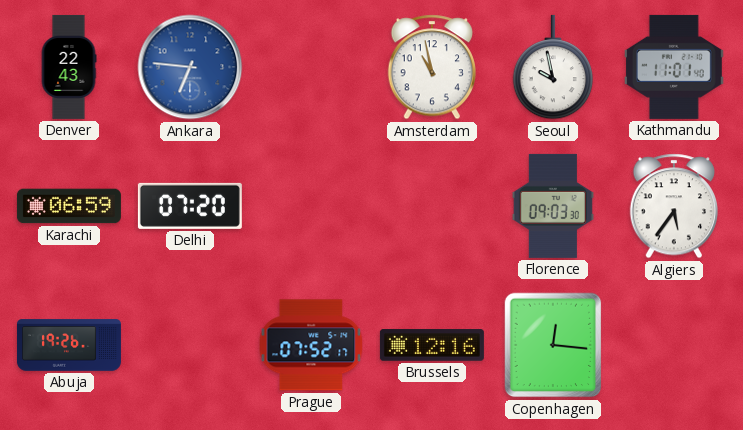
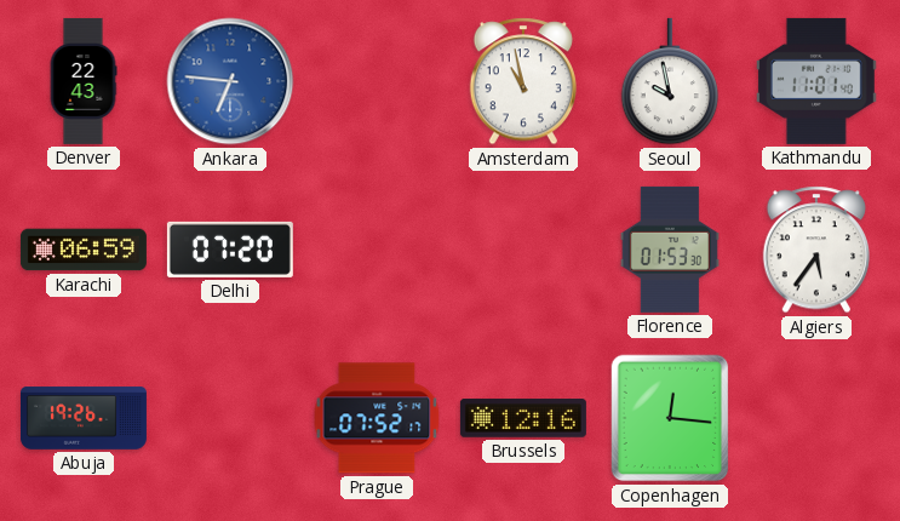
Florence: 09:03 -> 01:53 (670, 250)
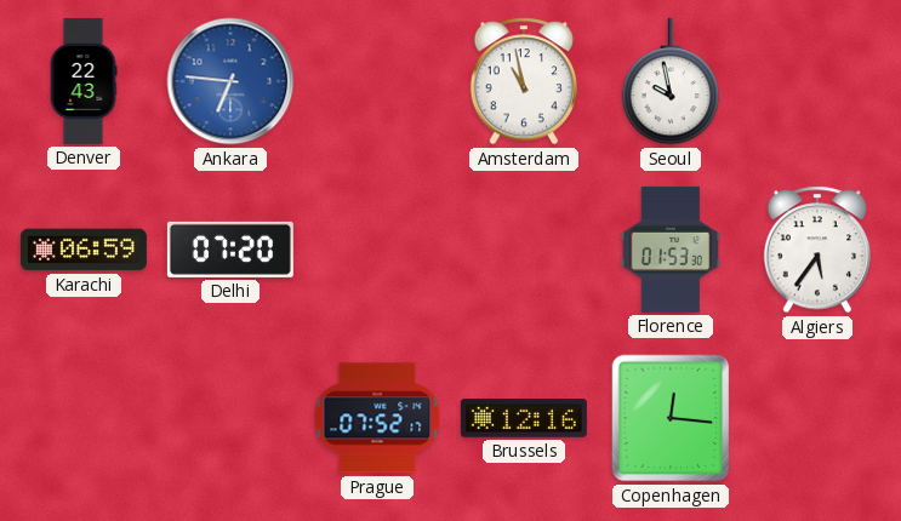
Kathmandu: 11:01 -> none (816, 81)
Abuja: 19:26 -> none (84, 418)
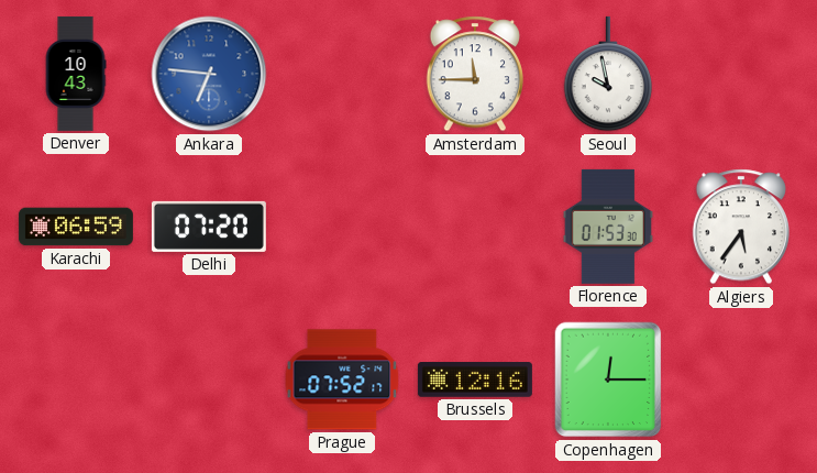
Denver: 22:43 -> 10:43 (76, 74)
Amsterdam: 10:58 -> 11:45 (474, 74)
Copenhagen: 12:16 -> 12:15 (608, 380)
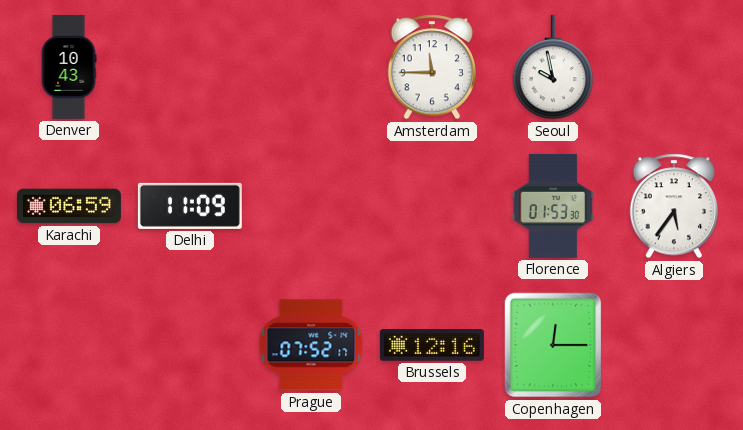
Ankara: 6:46 -> none (209, 74)
Delhi: 07:20 -> 11:09 (190, 206)
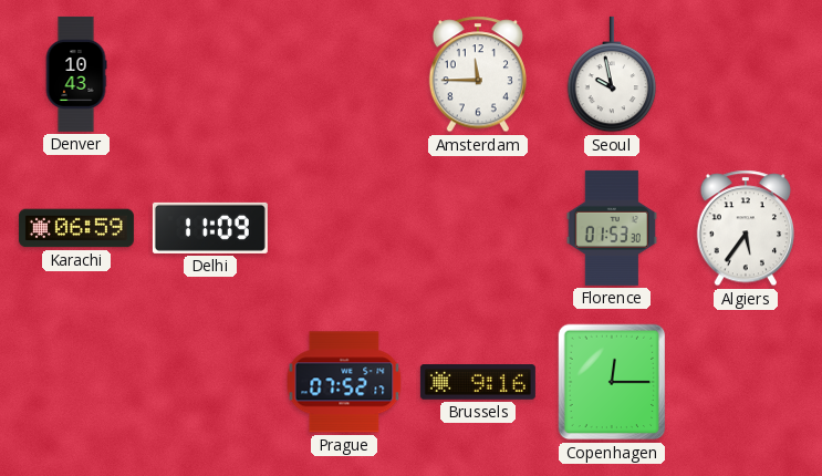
Brussels: 12:16 -> 9:16 (478, 382)
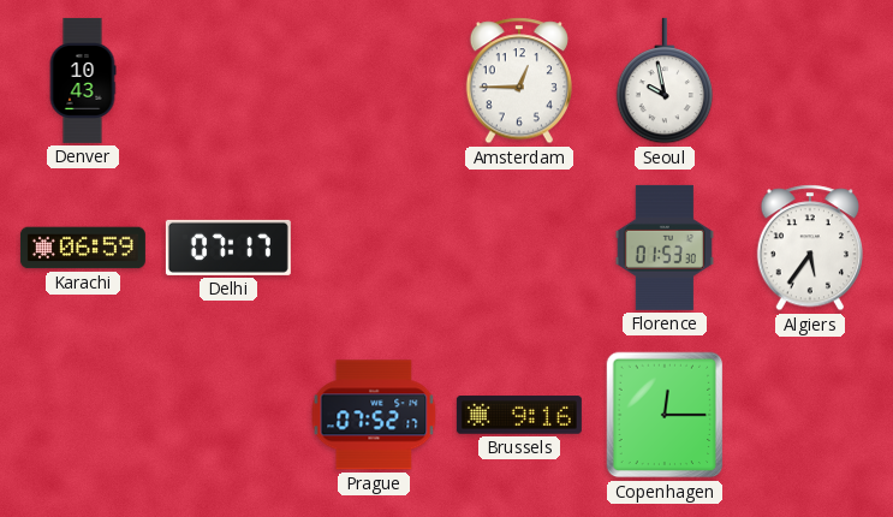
Amsterdam: 11:45 -> 12:45 (518, 81)
Delhi: 11:09 -> 07:17 (228, 248)
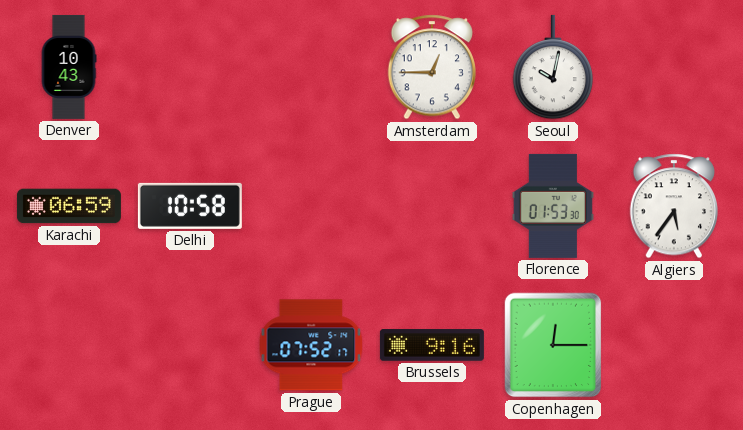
Seoul: 9:58 -> 10:02 (553, 67)
Delhi: 07:17 -> 10:58 (190, 206)
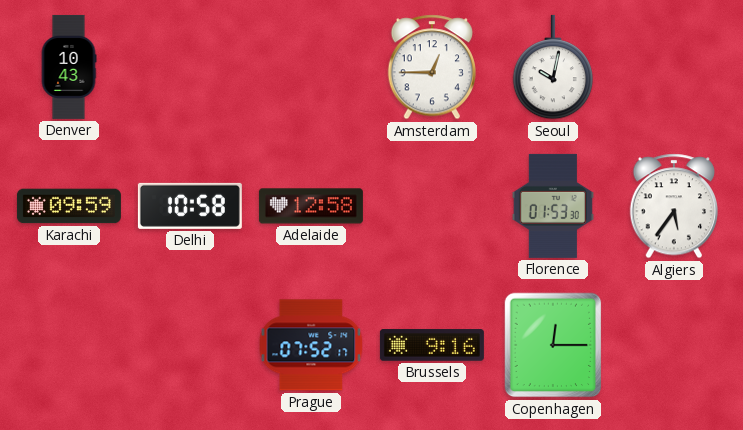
Karachi: 06:59 -> 09:59 (69, 206)
Adelaide: none -> 12:58 (311, 206)
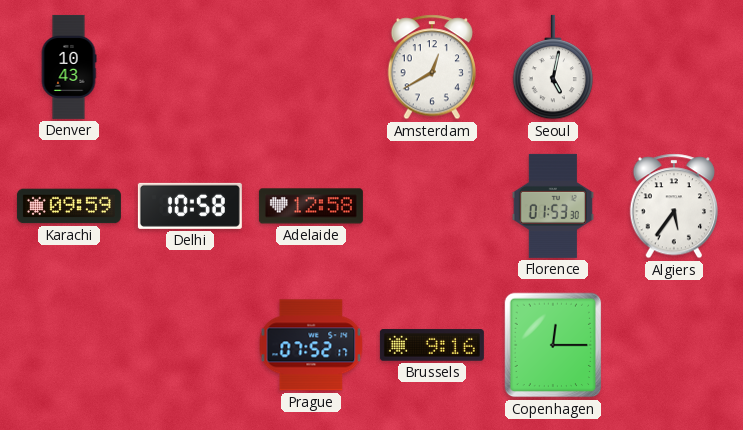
Amsterdam: 12:45 -> 12:40 (431, 67)
Seoul: 10:02 -> 5:02 (553, 67)
